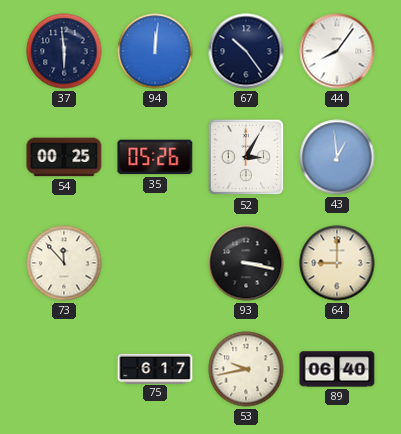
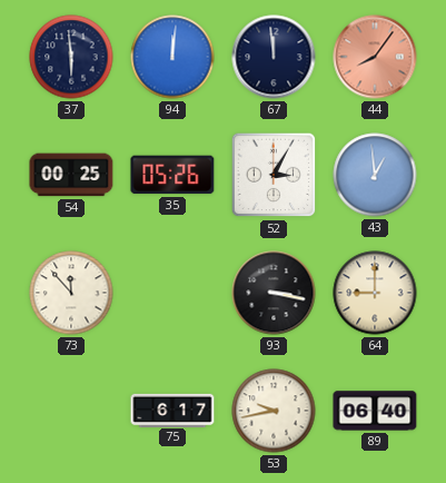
67: 10:24 -> 11:59 (274, 57)
44 dial: white -> salmon (375, 57)
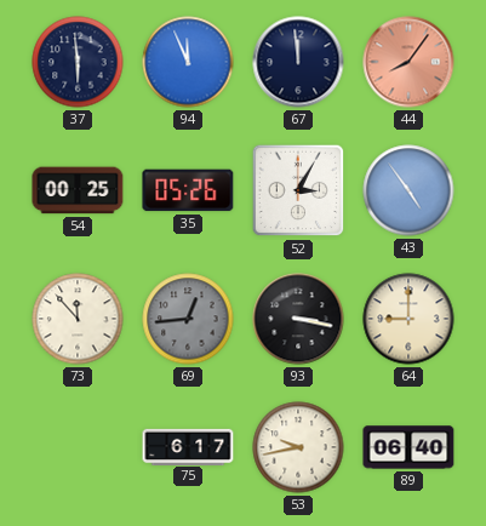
94: 12:01 -> 11:56 (188, 62)
43: 12:59 -> 4:54 (408, 190)
69: none -> 12:44 (188, 319)
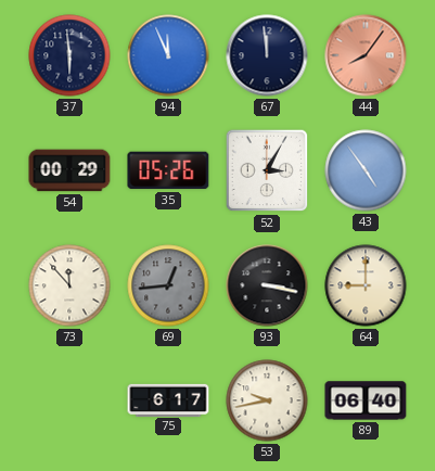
54: 00:25 -> 00:29 (69, 170)
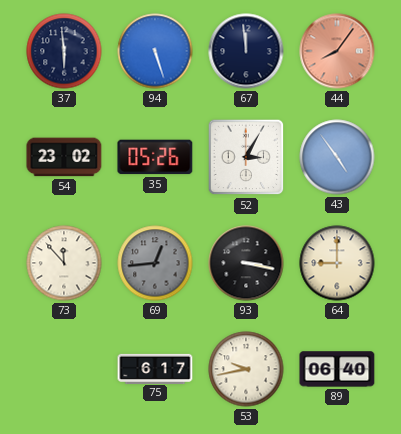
94: 11:56 -> 5:27 (155, 51)
54: 00:29 -> 23:02 (64, 157)
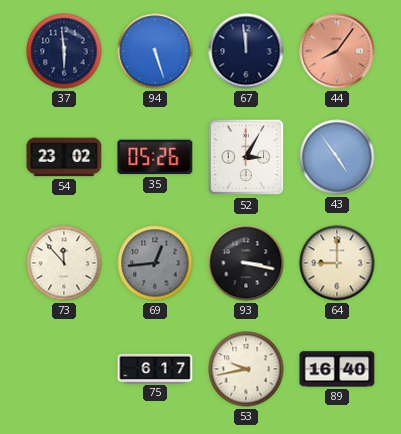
89: 06:40 -> 16:40 (337, 369)
